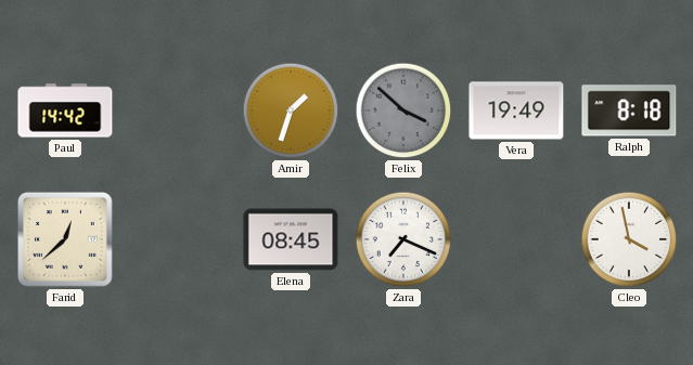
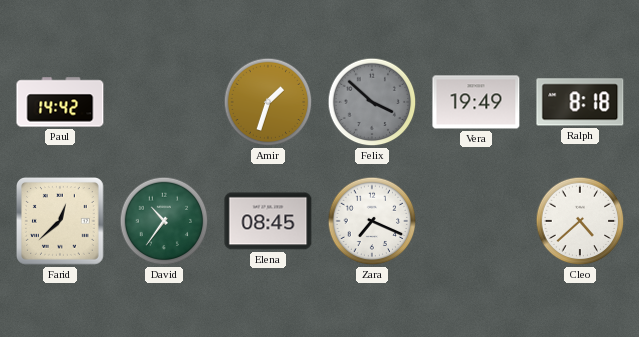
David: none -> 10:36 (164, 221)
Cleo: 3:58 -> 4:38 (580, 221)
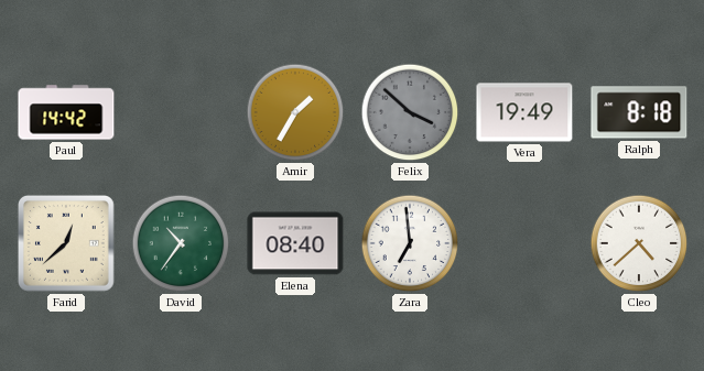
Amir: 1:33 -> 1:35 (295, 112)
Elena: 08:45 -> 08:40 (295, 243)
Zara: 7:19 -> 6:59 (410, 243)
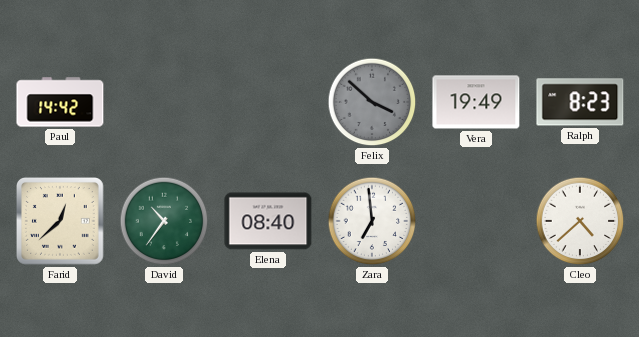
Amir: 1:35 -> none (295, 112)
Ralph: 8:18 -> 8:23 (580, 102)
